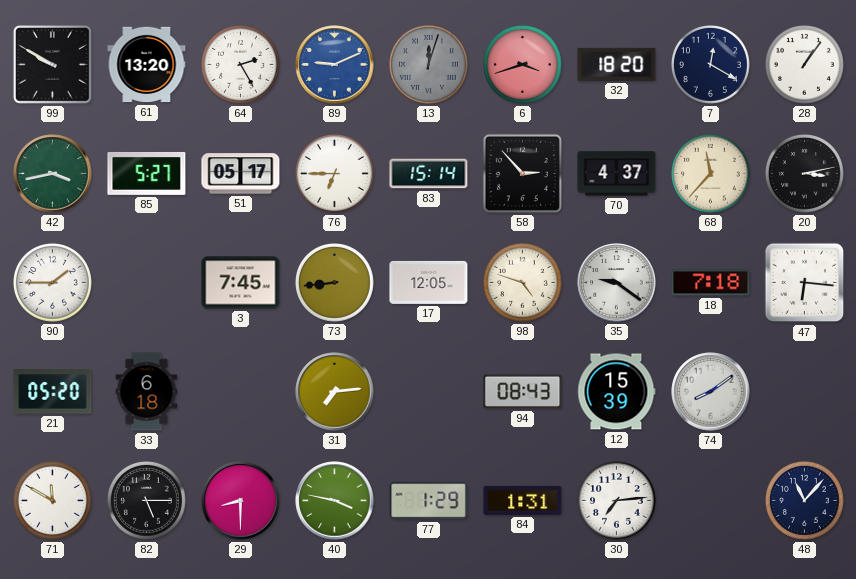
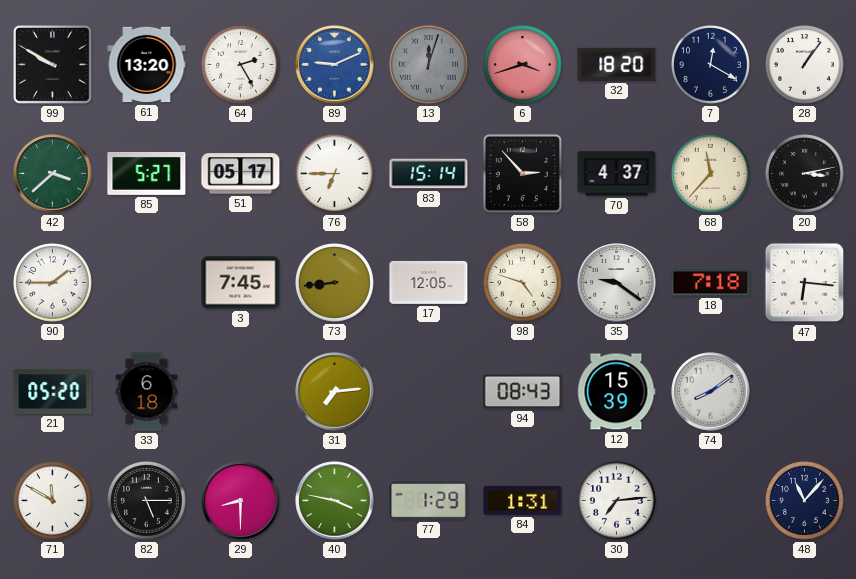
42: 3:43 -> 3:38 (53, 174)
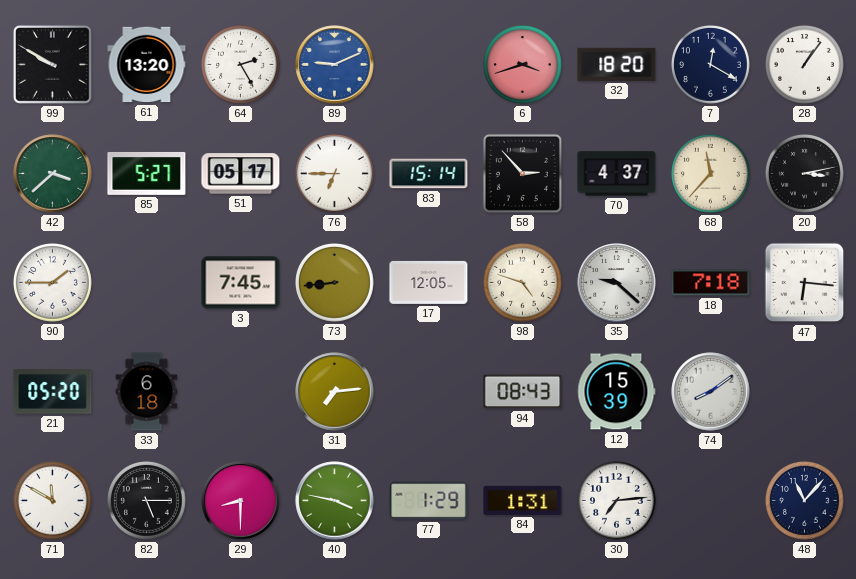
13: 12:03 -> none (429, 65)
35: 9:21 -> 9:22 (617, 283)
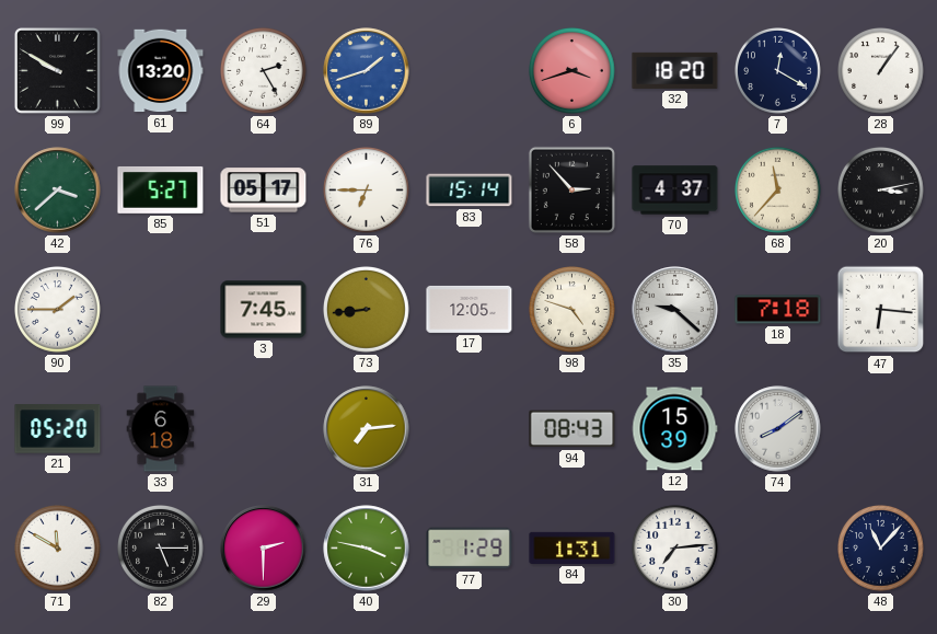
89: 9:11 -> 1:42 (367, 71)
29: 8:30 -> 2:30 (264, 549)
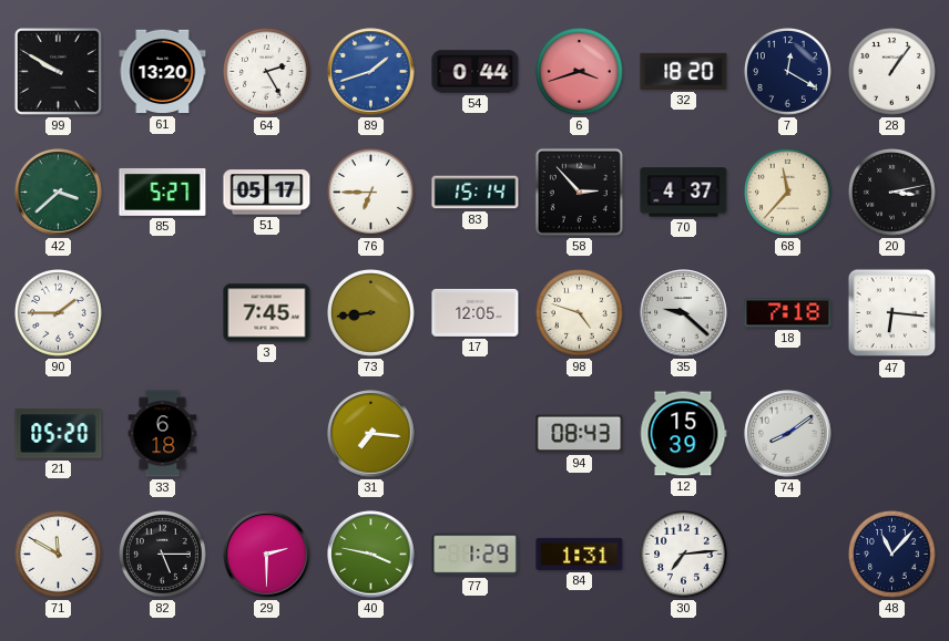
54: none -> 0:44 (476, 72)
31: 7:14 -> 7:16 (371, 434)
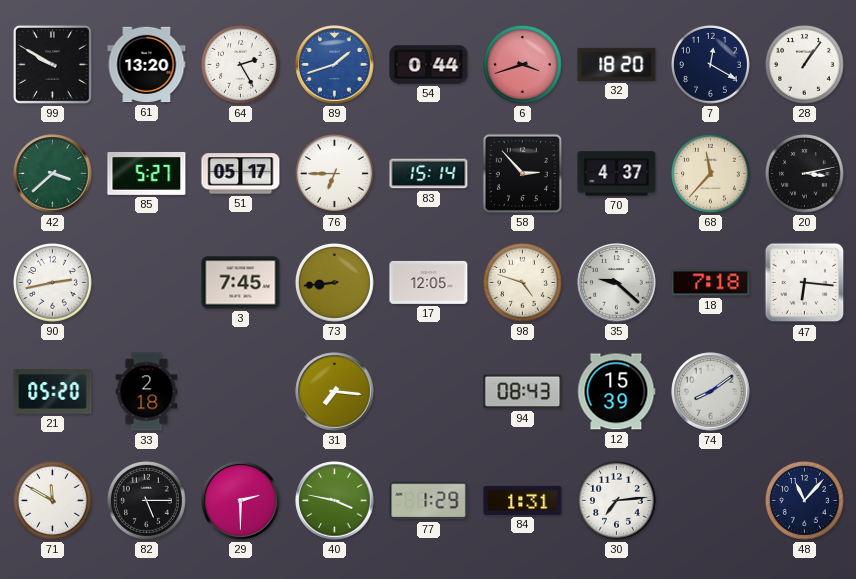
90: 1:45 -> 2:43 (53, 283)
33: 6:18 -> 2:18 (147, 392)
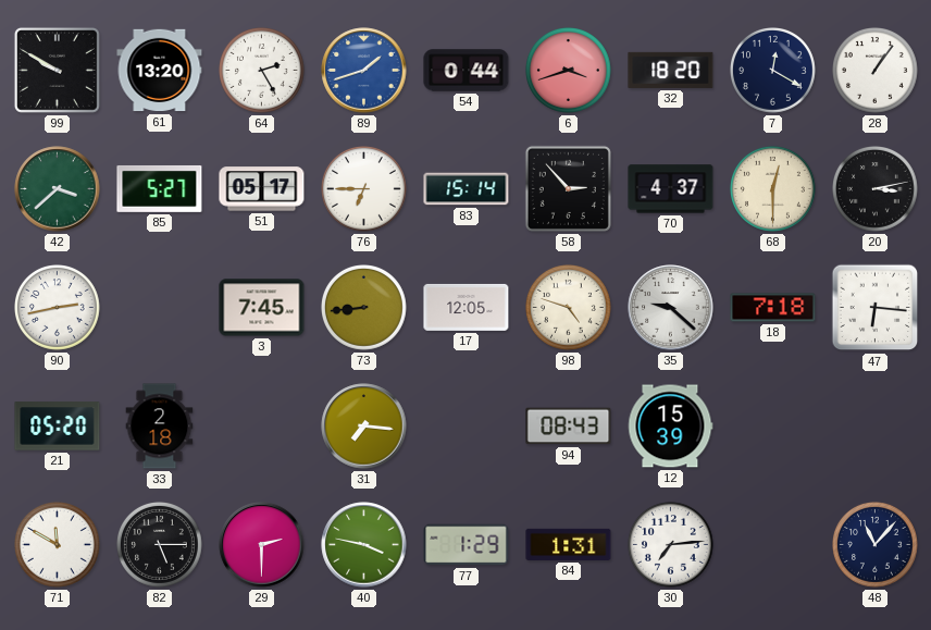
68: 11:37 -> 12:30 (773, 189)
74: 8:09 -> none (711, 392)
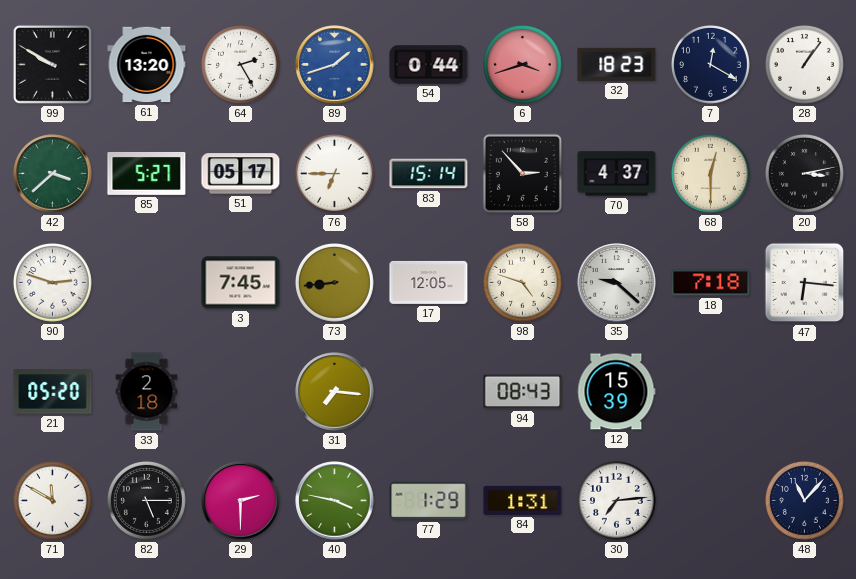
32: 18:20 -> 18:23 (617, 64)
90: 2:43 -> 2:48 (53, 283)
